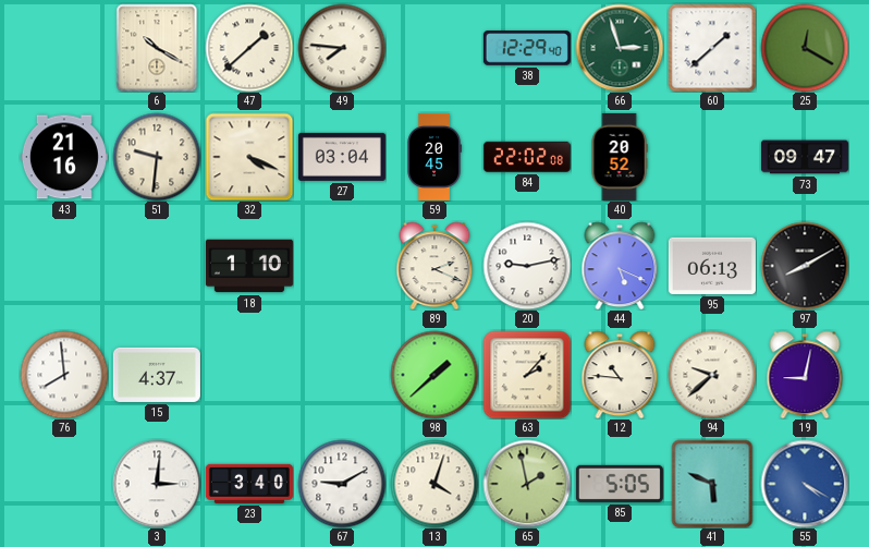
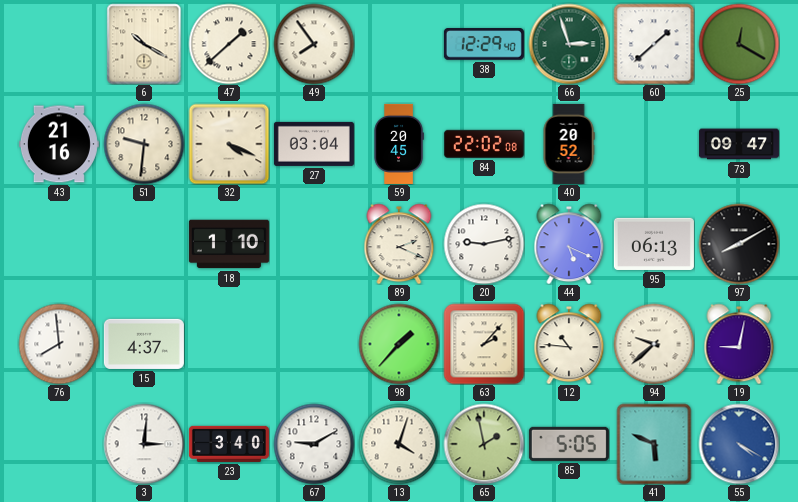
49: 7:46 -> 7:54 (314, 44)
98: 1:38 -> 1:37 (399, 344)
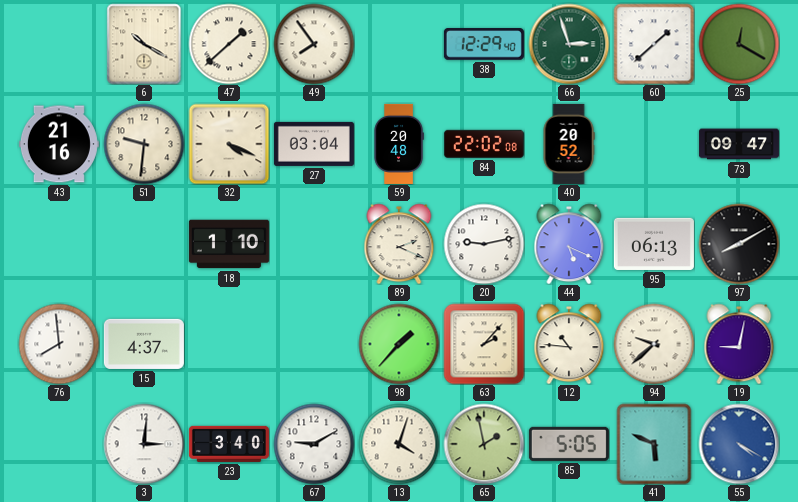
59: 20:45 -> 20:48 (399, 144)
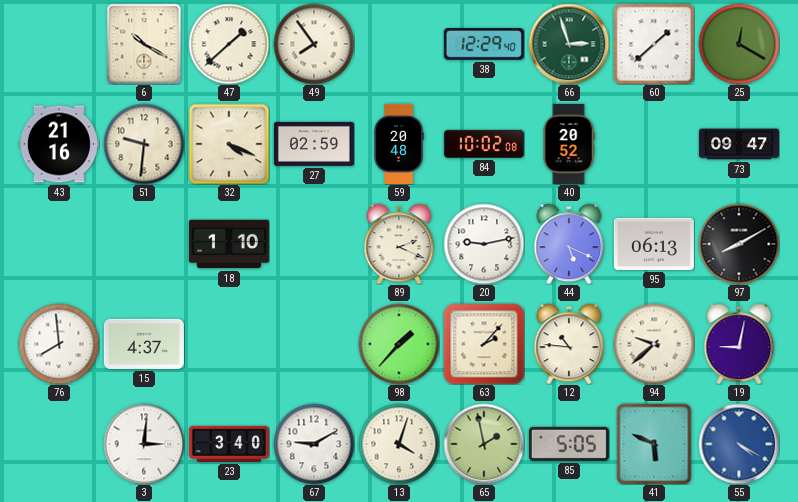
27: 03:04 -> 02:59 (314, 144)
84: 22:02 -> 10:02 (484, 144)
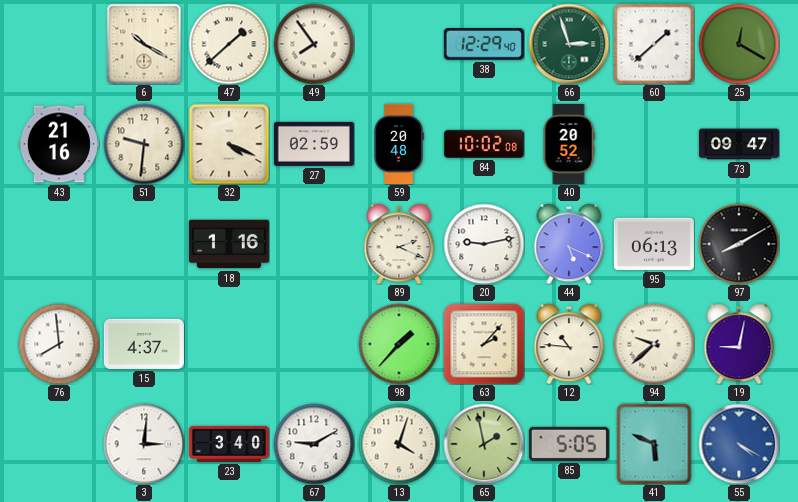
18: 1:10 -> 1:16 (229, 244)
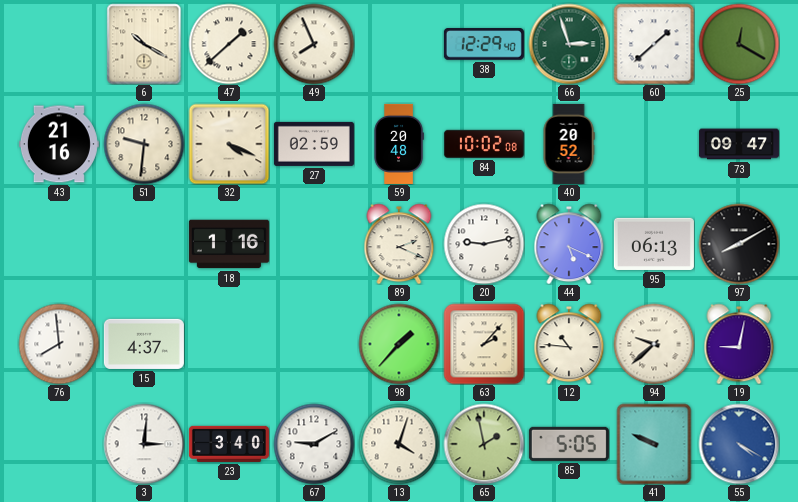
49: 7:54 -> 7:56 (314, 44)
41: 5:49 -> 9:49 (654, 444)
